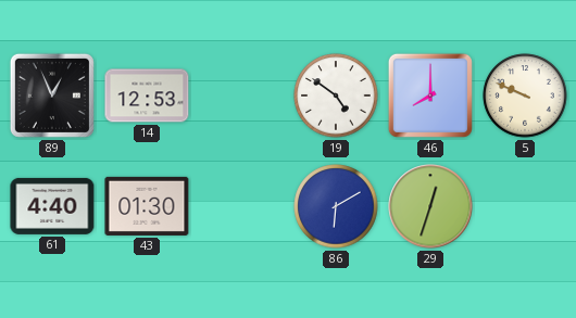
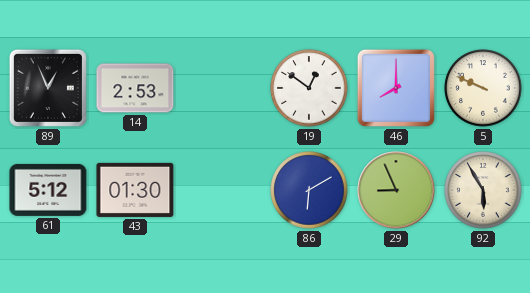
14: 12:53 -> 2:53 (135, 88)
19: 4:51 -> 12:51 (309, 88)
61: 4:40 -> 5:12 (48, 190)
29: 12:33 -> 8:56 (396, 190)
92: none -> 5:55 (483, 190)
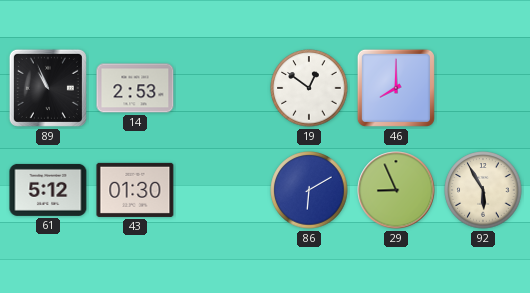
89: 12:56 -> 10:56 (48, 88)
5: 9:49 -> none (483, 88)
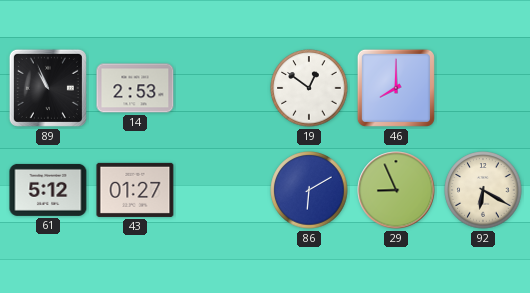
43: 01:30 -> 01:27 (135, 190)
92: 5:55 -> 6:20 (483, 190)
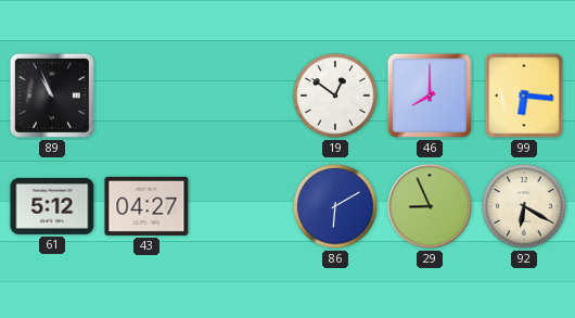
14: 2:53 -> none (135, 88)
99: none -> 6:16 (524, 96)
43: 01:27 -> 04:27 (146, 206)
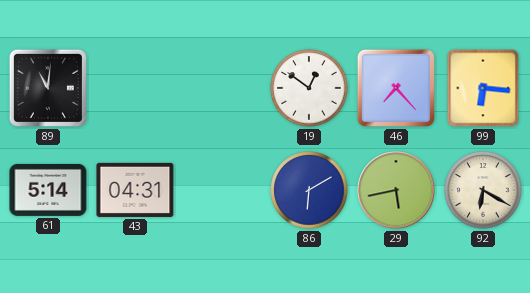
89: 10:56 -> 11:01 (48, 88)
46: 8:00 -> 7:23 (396, 88)
61: 5:12 -> 5:14 (48, 190)
43: 04:27 -> 04:31 (135, 190)
29: 8:56 -> 5:43 (396, 190)
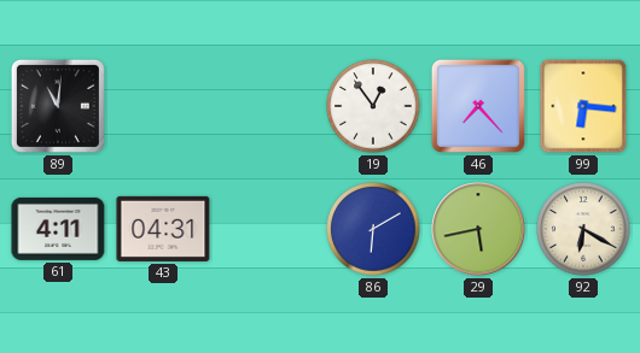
19: 12:51 -> 12:54 (373, 106)
61: 5:14 -> 4:11 (58, 229)
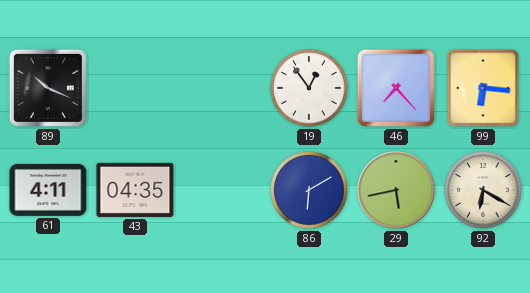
89: 11:01 -> 10:19 (48, 88)
43: 04:31 -> 04:35 (135, 190)
